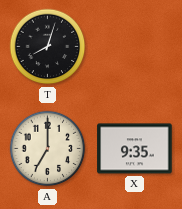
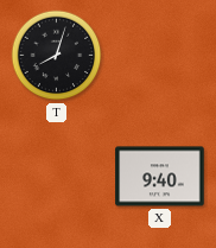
A: 7:00 -> none (48, 149)
X: 9:35 -> 9:40 (160, 177)
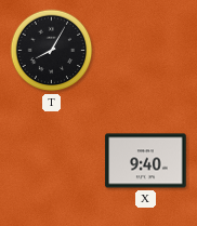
T: 8:03 -> 8:05 (52, 51)
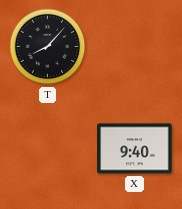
T: 8:05 -> 8:07 (48, 47)
